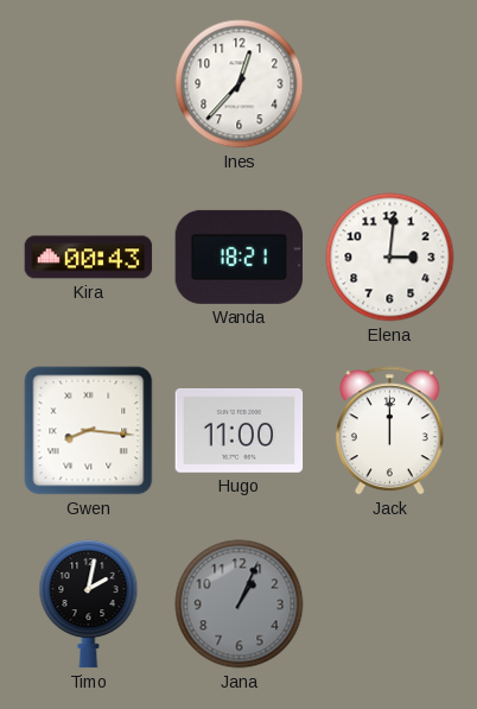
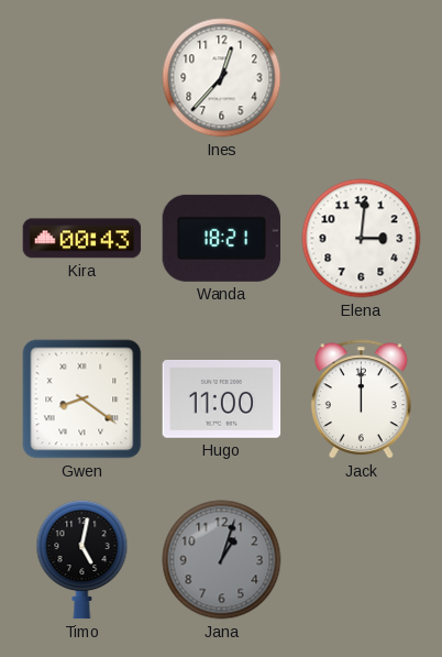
Gwen: 8:16 -> 8:21 (82, 399)
Timo: 2:02 -> 5:02 (82, 560)
Jana: 1:04 -> 1:03 (222, 560)
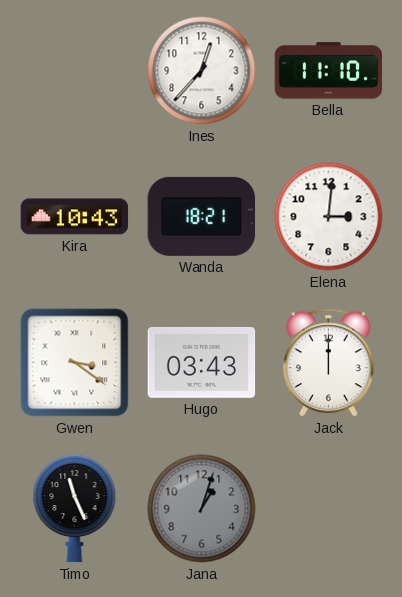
Bella: none -> 11:10 (329, 71)
Kira: 00:43 -> 10:43 (75, 217)
Gwen: 8:21 -> 3:21 (75, 363)
Hugo: 11:00 -> 03:43 (202, 363)
Timo: 5:02 -> 11:26 (75, 509)
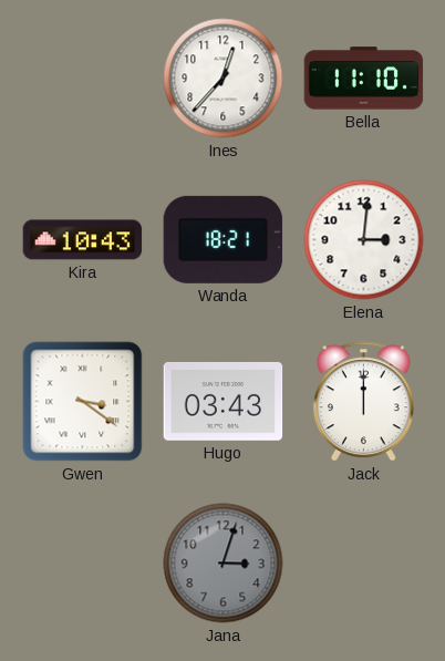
Timo: 11:26 -> none (75, 509)
Jana: 1:03 -> 3:03 (224, 564)
